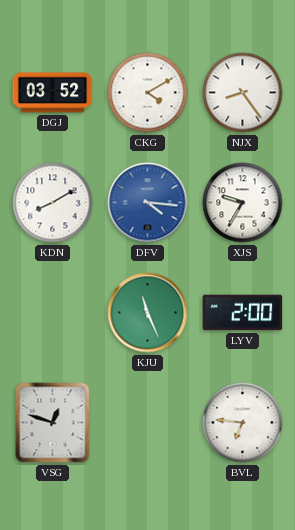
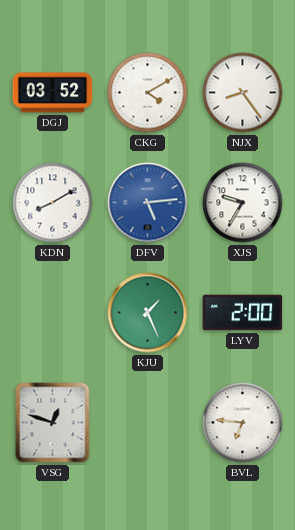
DFV: 4:16 -> 5:14 (148, 203)
KJU: 11:26 -> 1:26 (148, 313)
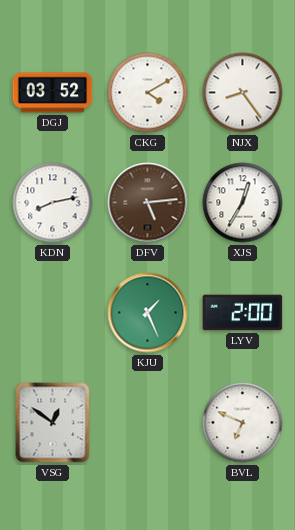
KDN: 8:10 -> 8:13 (53, 203)
DFV dial: blue -> brown (148, 203)
XJS: 9:35 -> 12:35 (243, 203)
VSG: 12:48 -> 12:51 (53, 423)
BVL: 6:46 -> 6:49 (243, 423)
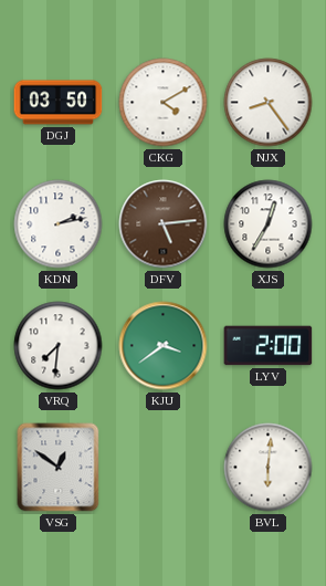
DGJ: 03:52 -> 03:50 (59, 103)
KDN: 8:13 -> 2:13 (59, 224)
VRQ: none -> 7:31 (59, 346)
KJU: 1:26 -> 3:39 (164, 346)
BVL: 6:49 -> 6:01 (269, 468)
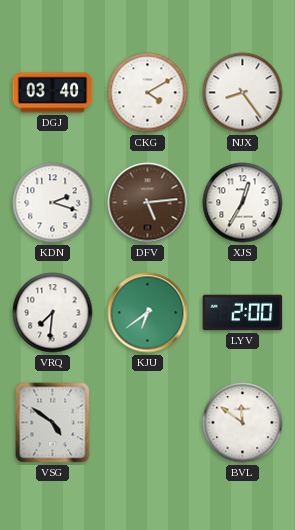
DGJ: 03:50 -> 03:40 (53, 93)
KDN: 2:13 -> 2:18 (53, 203)
KJU: 3:39 -> 6:39 (148, 313)
VSG: 12:51 -> 4:51 (53, 423)
BVL: 6:01 -> 11:51 (243, 423)
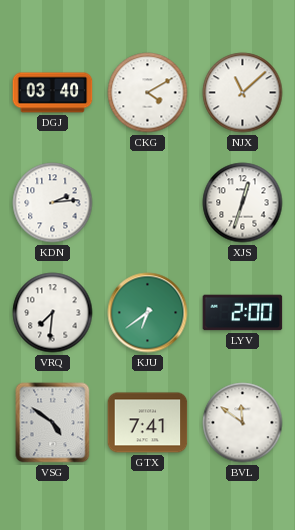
NJX: 8:24 -> 11:08 (243, 93)
KDN: 2:18 -> 2:14 (53, 203)
DFV: 5:14 -> none (148, 203)
XJS: 12:35 -> 12:33 (243, 203)
GTX: none -> 7:41 (148, 423)
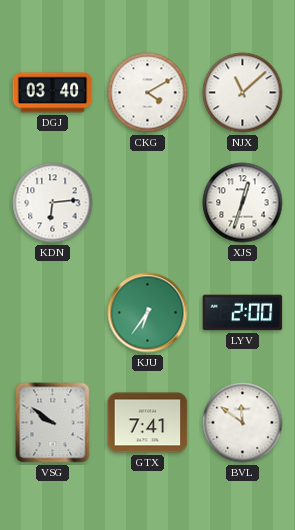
KDN: 2:14 -> 6:14 (53, 203)
VRQ: 7:31 -> none (53, 313)
KJU: 6:39 -> 6:36 (148, 313)
VSG: 4:51 -> 9:51 (53, 423)
